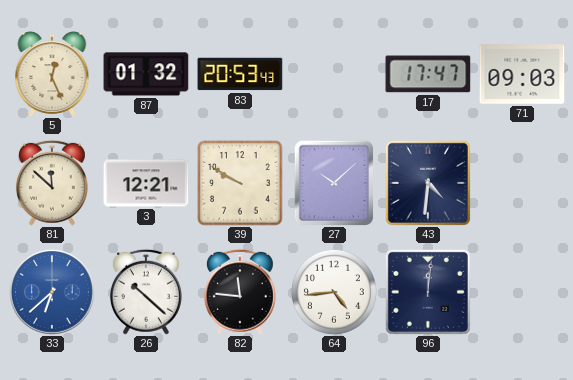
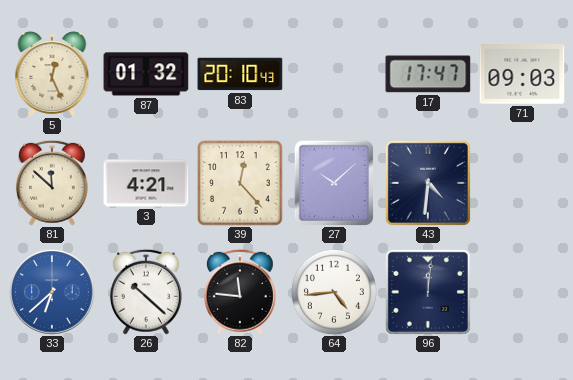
83: 20:53 -> 20:10 (240, 74)
3: 12:21 -> 4:21 (146, 183)
39: 9:50 -> 12:23 (240, 183)
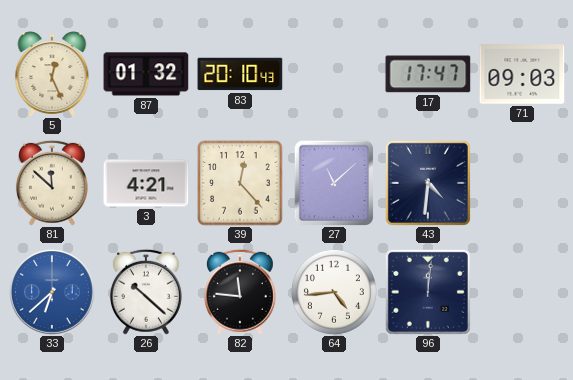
27: 10:08 -> 11:08 (333, 182)
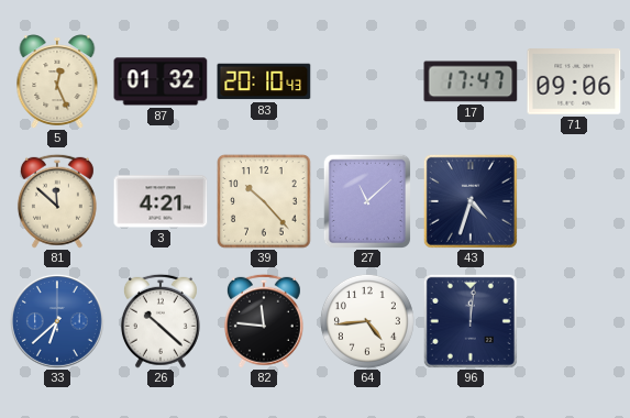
71: 09:03 -> 09:06 (574, 81)
39: 12:23 -> 10:23 (264, 201)
43: 4:31 -> 4:33 (471, 201)
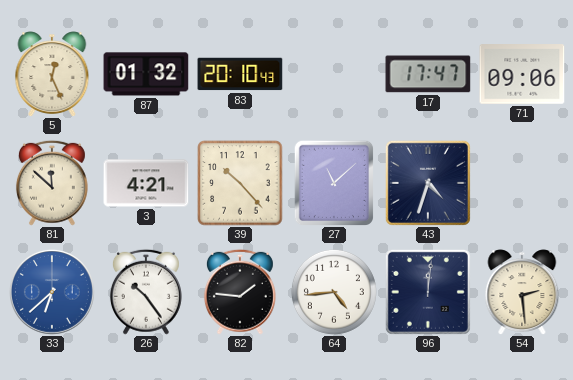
26: 10:22 -> 10:24 (146, 292)
82: 11:46 -> 1:46 (240, 292)
54: none -> 2:29 (522, 292)
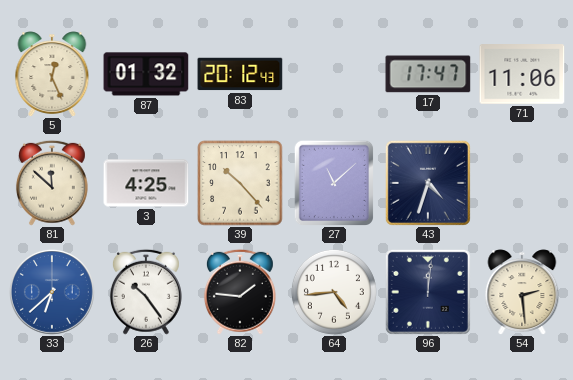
83: 20:10 -> 20:12 (240, 74)
71: 09:06 -> 11:06 (522, 74)
3: 4:21 -> 4:25 (146, 183)
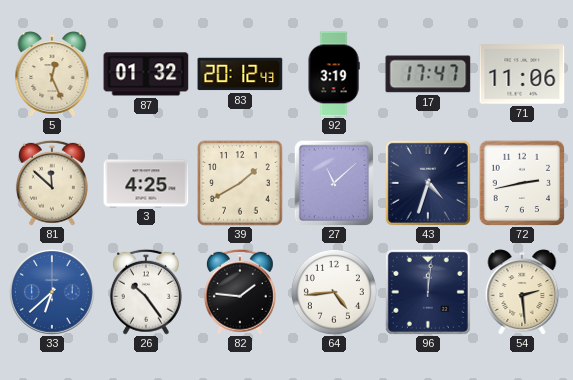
92: none -> 3:19 (334, 74)
39: 10:23 -> 1:40 (240, 183)
72: none -> 2:43 (522, 183)
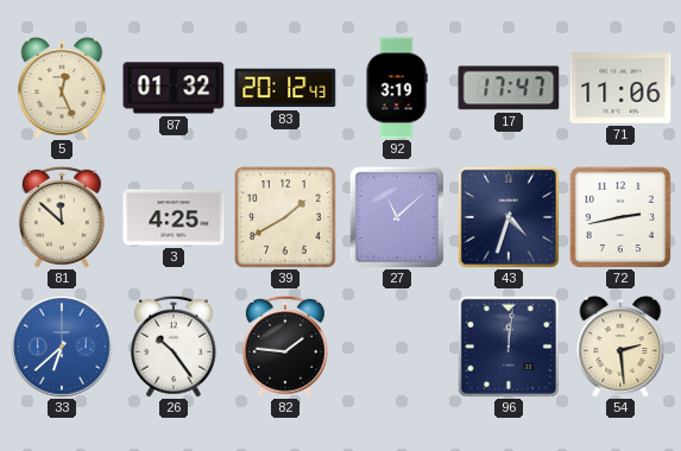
64: 4:44 -> none (334, 292)
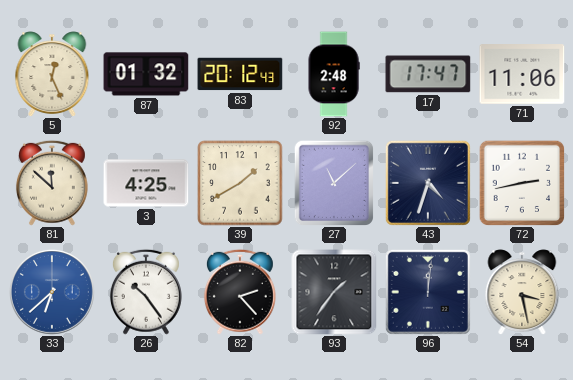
92: 3:19 -> 2:48 (334, 74)
82: 1:46 -> 2:23 (240, 292)
93: none -> 1:36 (334, 292)
54: 2:29 -> 3:28 (522, 292)
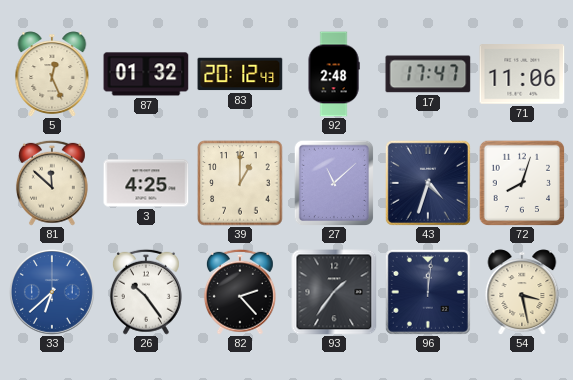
39: 1:40 -> 1:00 (240, 183)
72: 2:43 -> 8:03 (522, 183)
